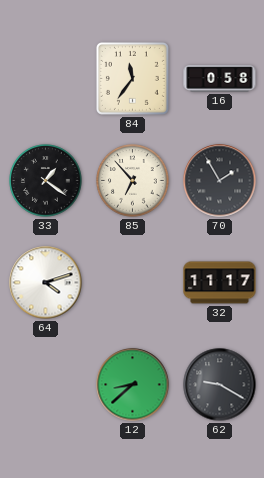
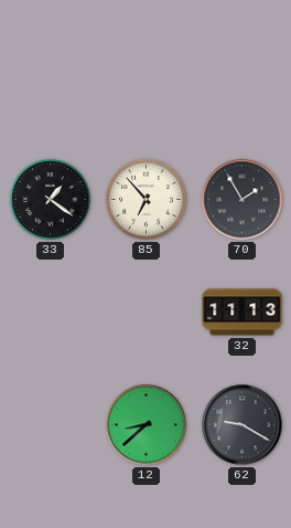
84: 11:36 -> none (132, 78)
16: 0:58 -> none (220, 79)
64: 4:12 -> none (46, 283)
32: 11:17 -> 11:13 (242, 313)
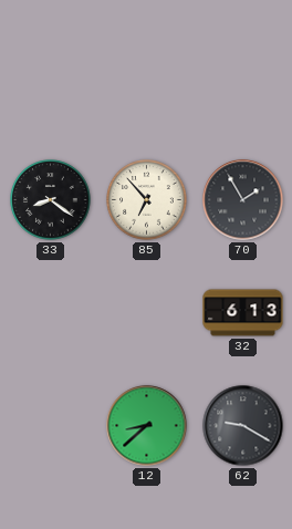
33: 1:21 -> 8:21 (51, 200)
32: 11:13 -> 6:13 (243, 313)
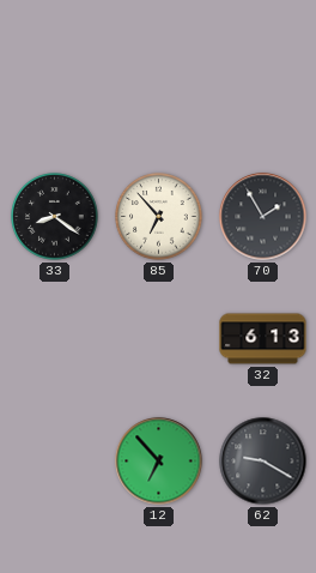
12: 8:38 -> 6:53 (159, 462)
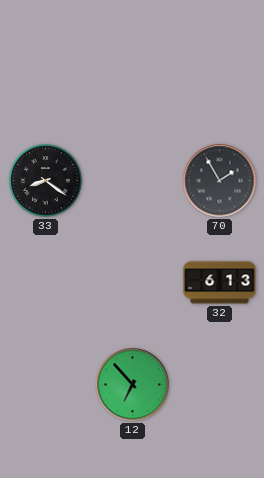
85: 6:53 -> none (159, 217)
62: 9:20 -> none (263, 462)
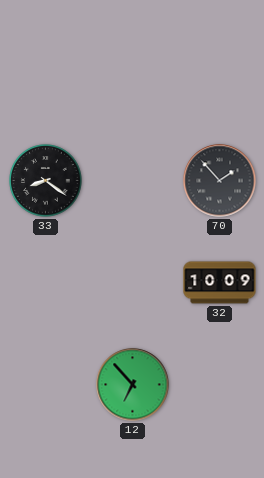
70: 1:55 -> 1:53 (220, 181)
32: 6:13 -> 10:09 (220, 283)
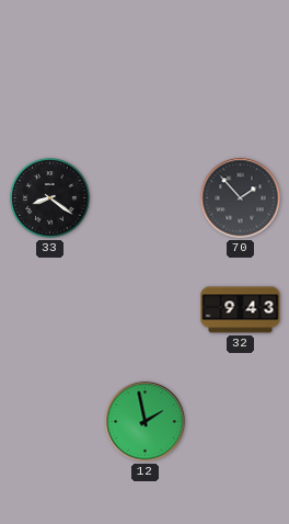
32: 10:09 -> 9:43 (241, 310)
12: 6:53 -> 1:58 (146, 422)
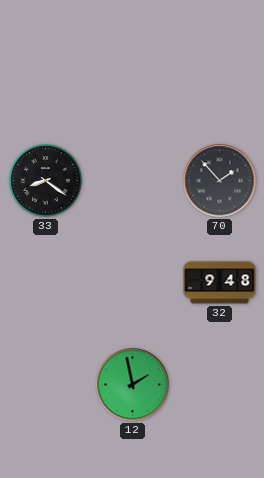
32: 9:43 -> 9:48 (220, 283)
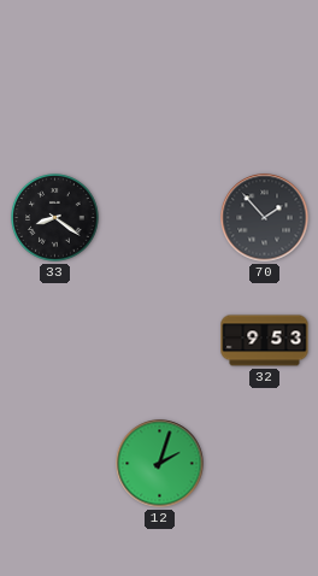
32: 9:48 -> 9:53 (265, 341)
12: 1:58 -> 2:03 (160, 464)
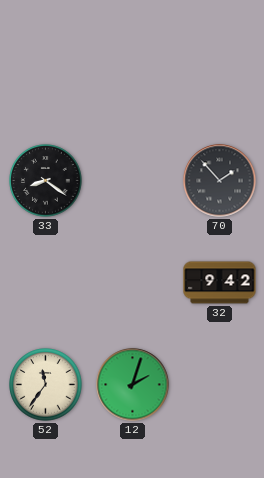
32: 9:53 -> 9:42 (220, 283)
52: none -> 11:36 (46, 385)
